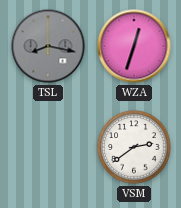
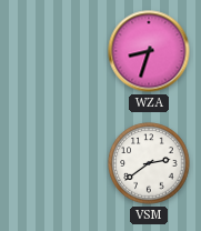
TSL: 8:17 -> none (48, 46)
WZA: 12:33 -> 8:33 (149, 51)
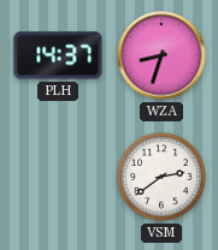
PLH: none -> 14:37 (58, 55)
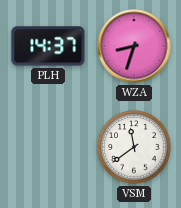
VSM: 2:39 -> 11:39 (134, 147)
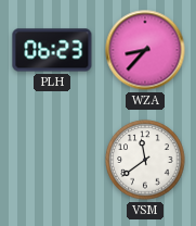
PLH: 14:37 -> 06:23 (52, 50)
WZA: 8:33 -> 8:37 (145, 50)
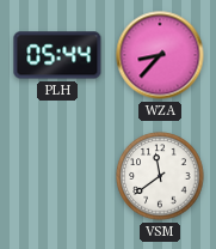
PLH: 06:23 -> 05:44 (57, 55)
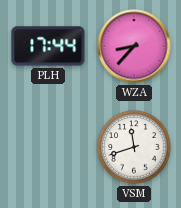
PLH: 05:44 -> 17:44 (48, 46)
VSM: 11:39 -> 11:42 (134, 147)
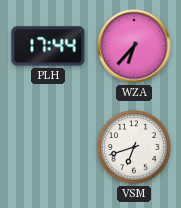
WZA: 8:37 -> 6:37 (134, 46)
VSM: 11:42 -> 6:42 (134, 147)
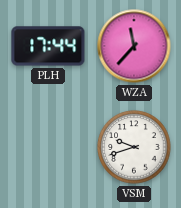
WZA: 6:37 -> 11:37 (134, 46)
VSM: 6:42 -> 9:42 (134, 147)
